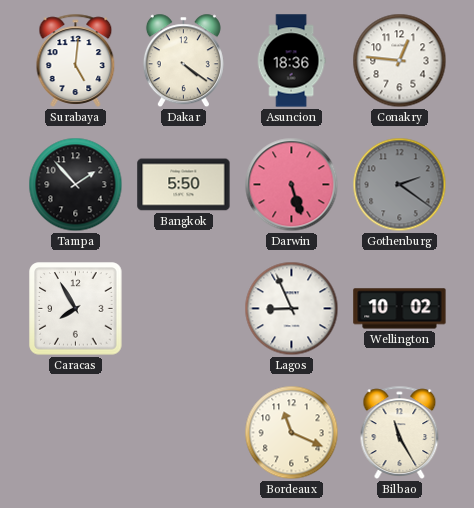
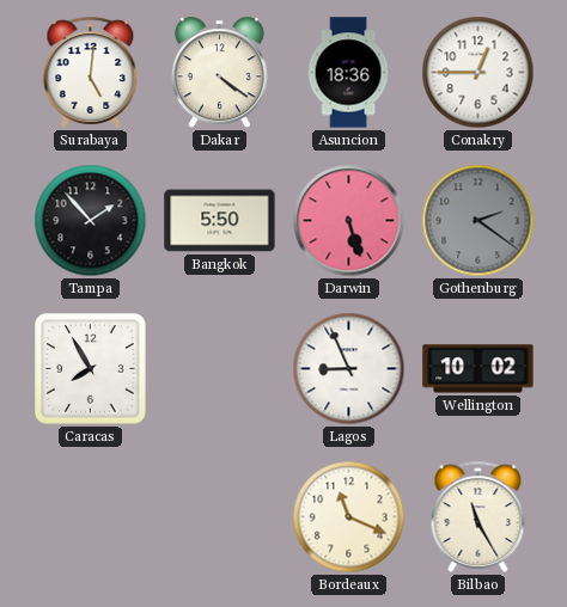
Conakry: 12:46 -> 12:45 (478, 73)
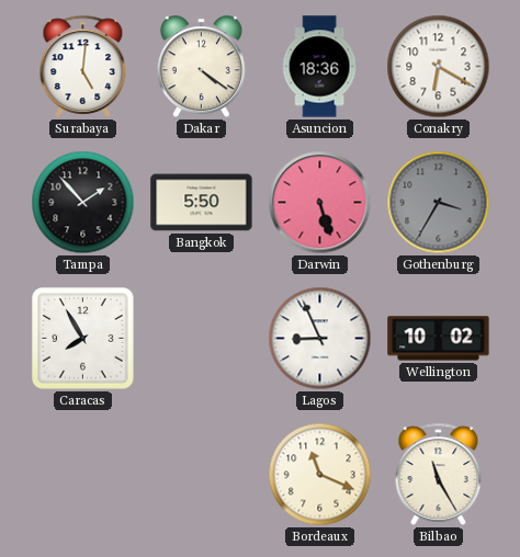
Conakry: 12:45 -> 6:20 (439, 67)
Gothenburg: 2:21 -> 3:35 (439, 203)
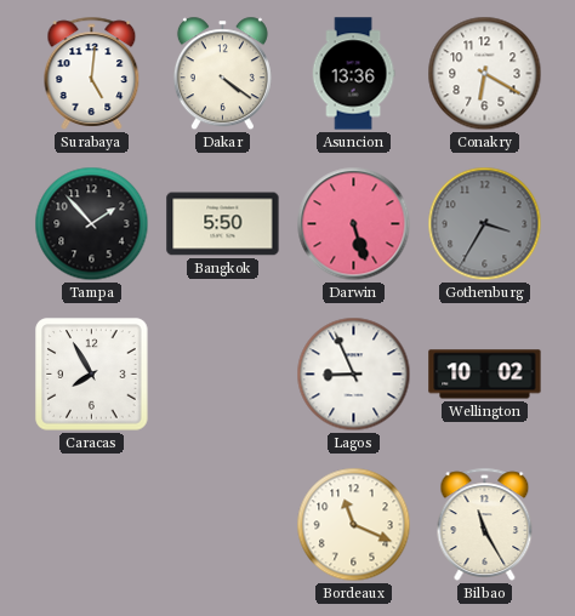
Asuncion: 18:36 -> 13:36 (353, 74)
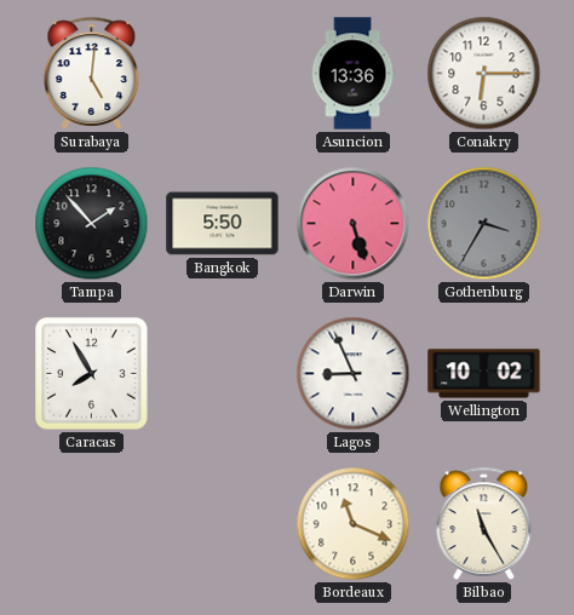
Dakar: 4:21 -> none (222, 74)
Conakry: 6:20 -> 6:15 (484, 74)
